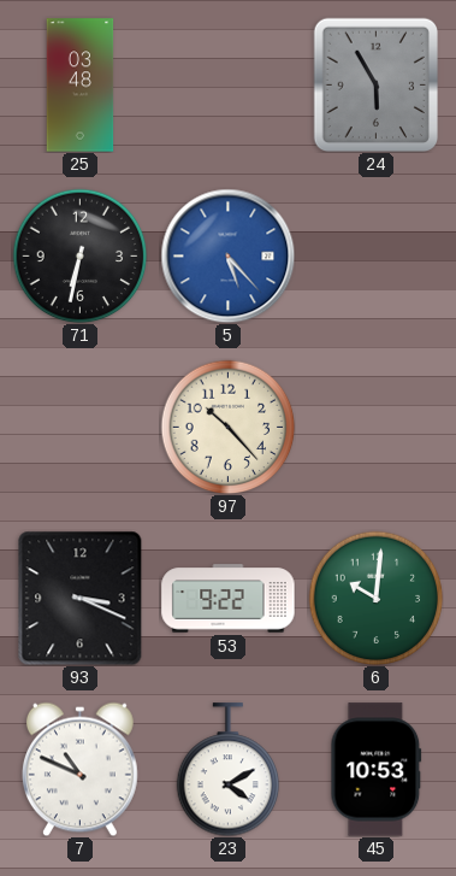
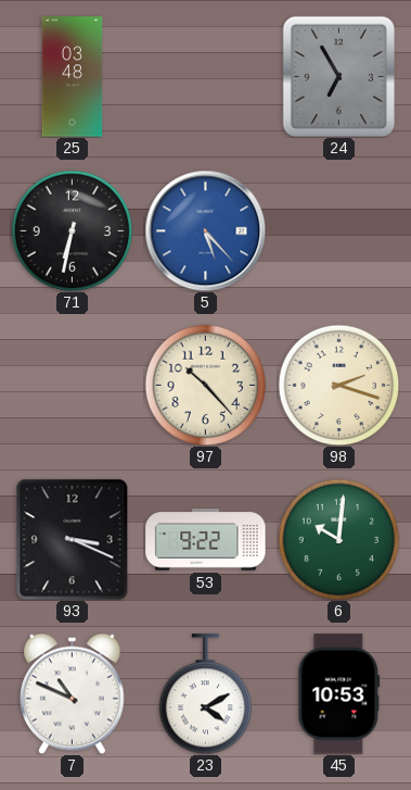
24: 5:55 -> 6:55 (338, 76)
98: none -> 2:18 (338, 385)
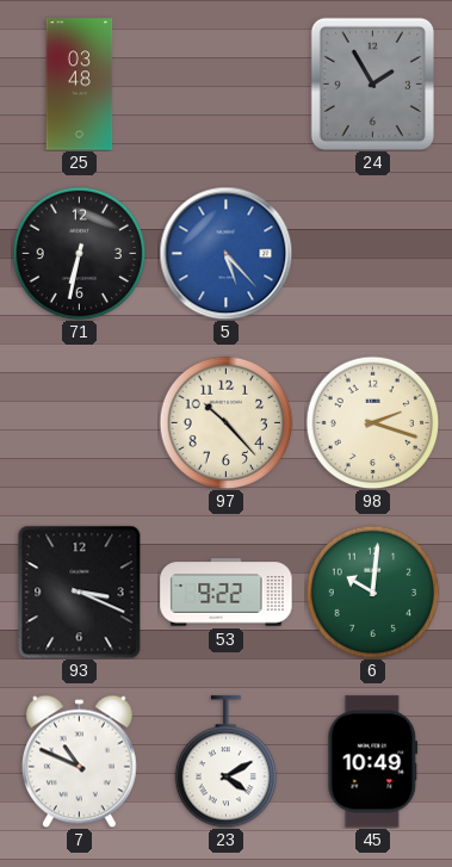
24: 6:55 -> 1:55 (372, 83)
45: 10:53 -> 10:49 (373, 762)
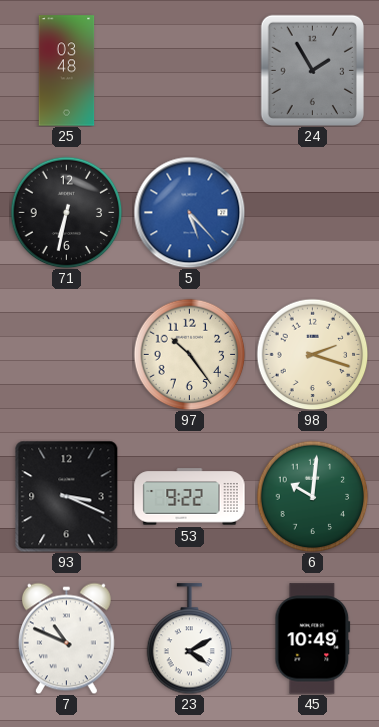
97: 10:23 -> 10:24 (189, 354)
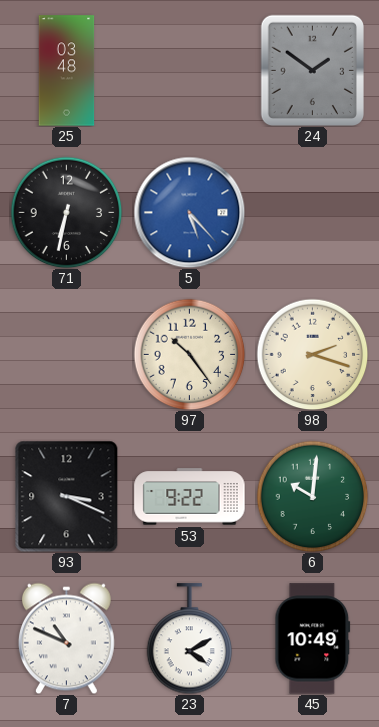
24: 1:55 -> 1:51 (312, 70)
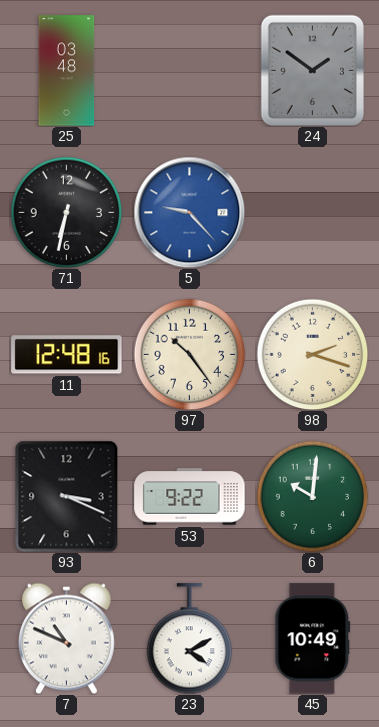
5: 5:23 -> 9:23 (189, 212)
11: none -> 12:48 (67, 355)
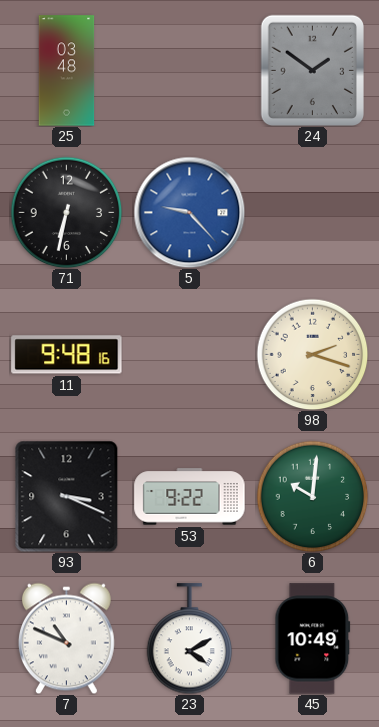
11: 12:48 -> 9:48 (67, 355)
97: 10:24 -> none (189, 354)
